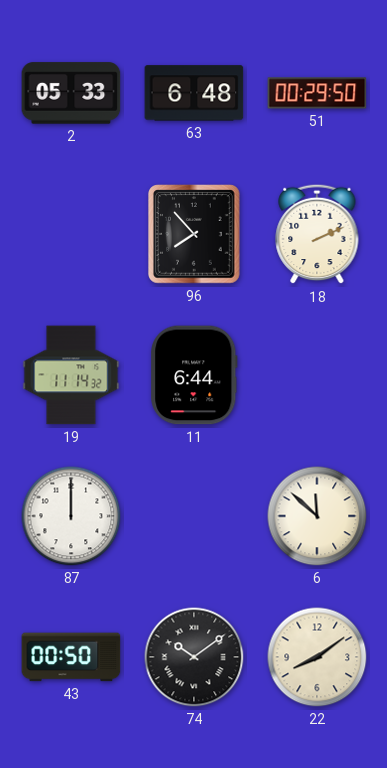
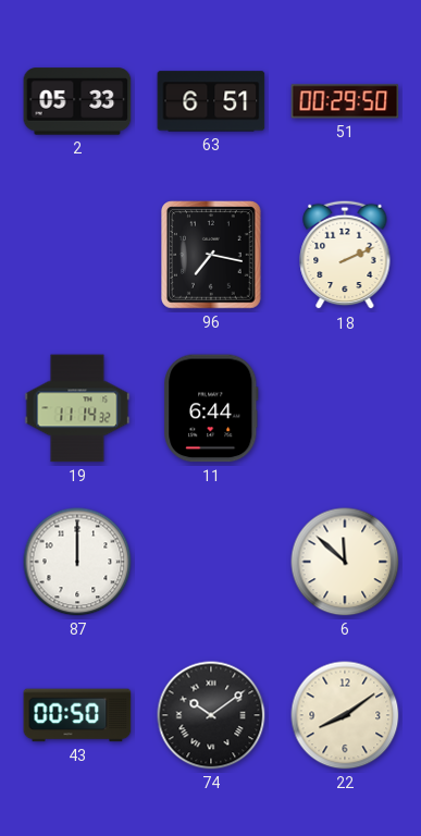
63: 6:48 -> 6:51 (211, 101)
96: 7:53 -> 7:17 (212, 255)
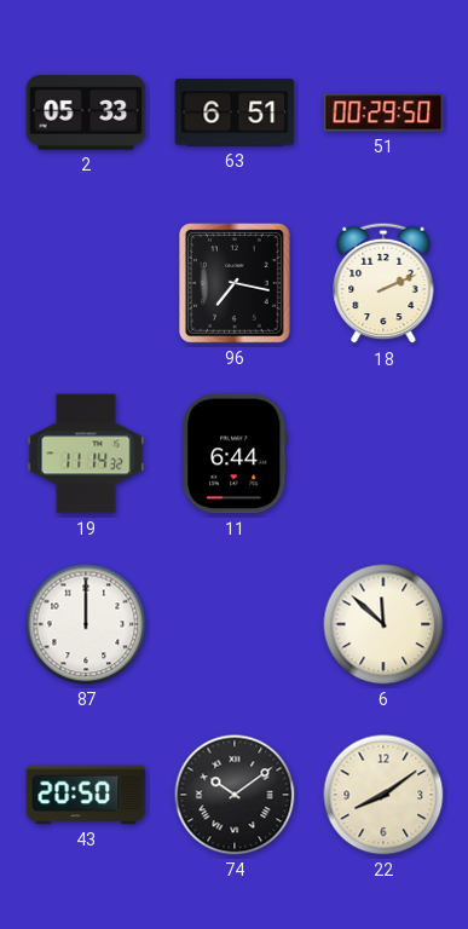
43: 00:50 -> 20:50 (86, 795)
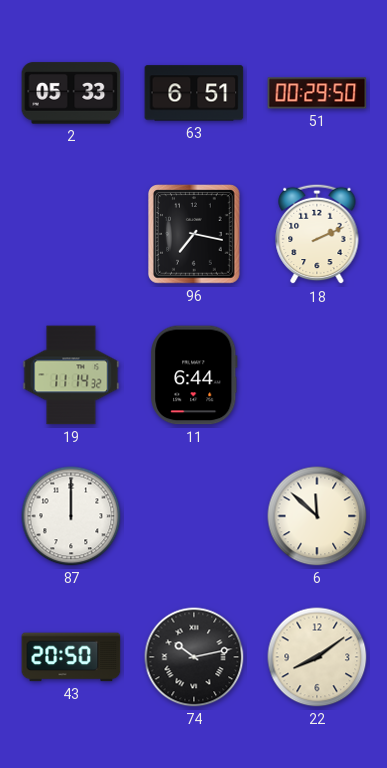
74: 10:09 -> 10:13 (194, 657)
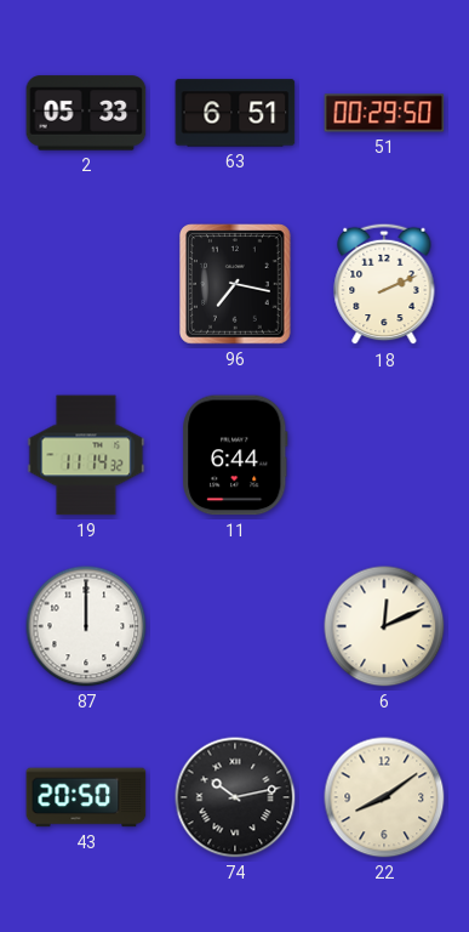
6: 11:52 -> 12:11 (384, 626)
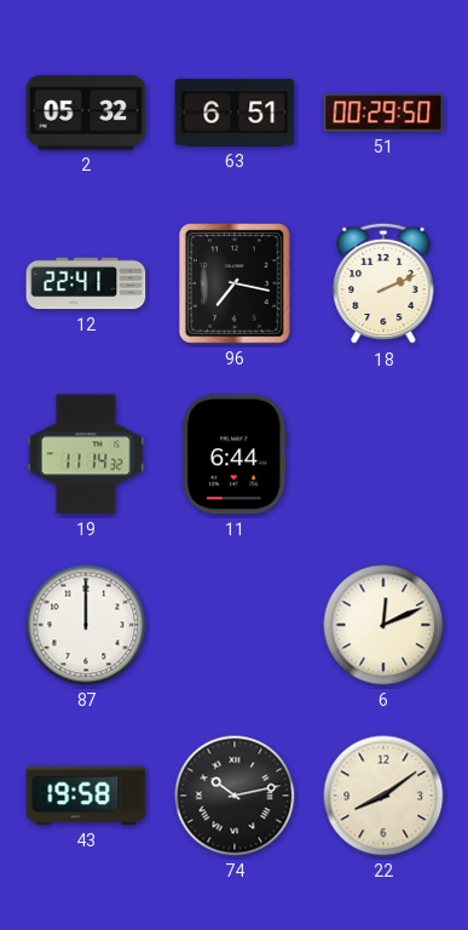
2: 05:33 -> 05:32 (86, 113)
12: none -> 22:41 (86, 283)
43: 20:50 -> 19:58 (86, 796)
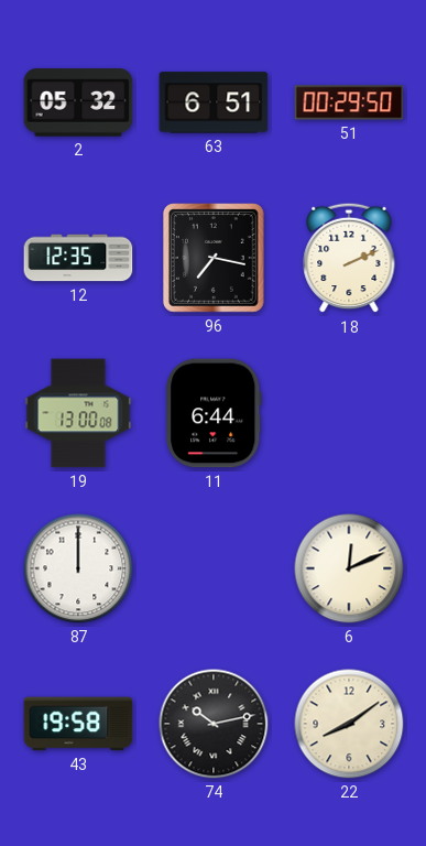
12: 22:41 -> 12:35 (78, 258)
19: 11:14 -> 13:00 (78, 413)
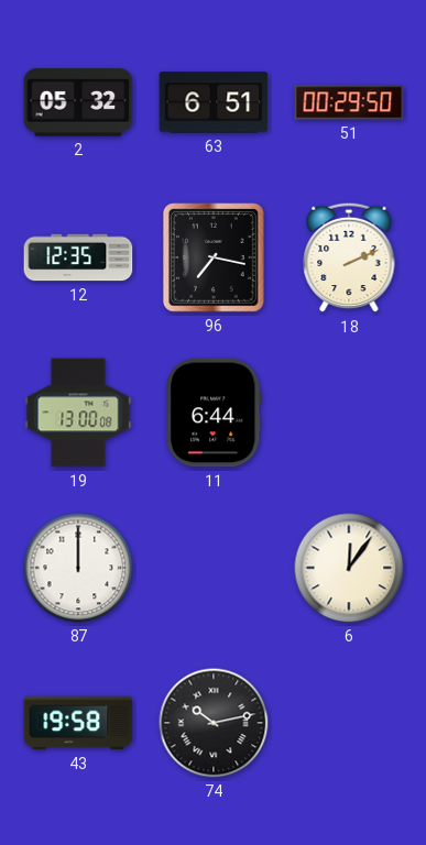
6: 12:11 -> 12:06 (349, 568)
22: 8:09 -> none (349, 724)
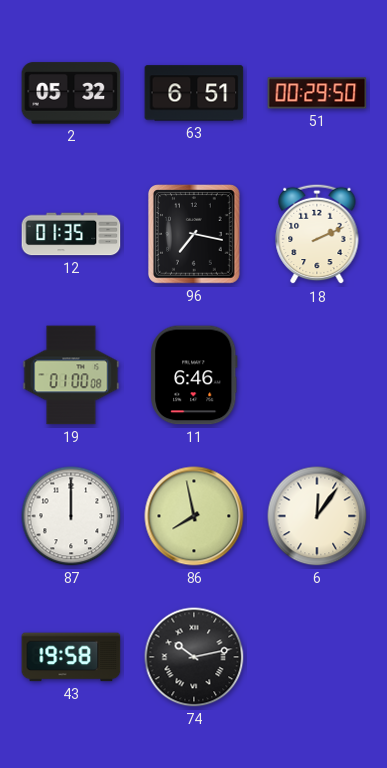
12: 12:35 -> 01:35 (71, 234)
19: 13:00 -> 01:00 (71, 375)
11: 6:44 -> 6:46 (194, 375)
86: none -> 7:58 (194, 516)
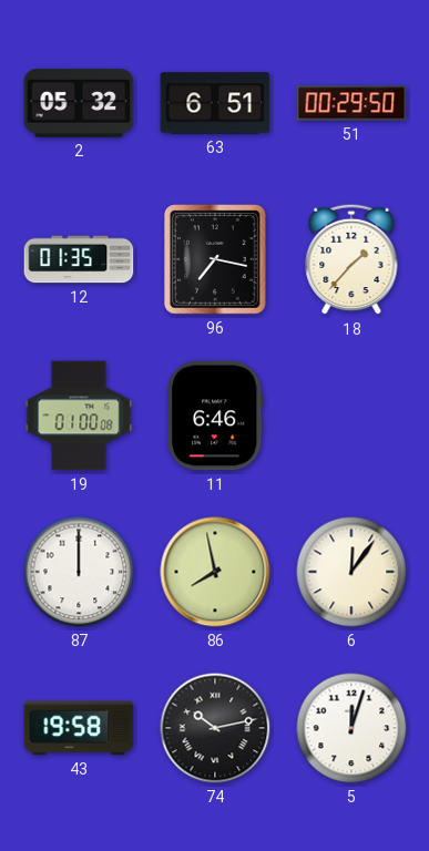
18: 2:11 -> 1:37 (351, 259)
5: none -> 12:03 (351, 728)
